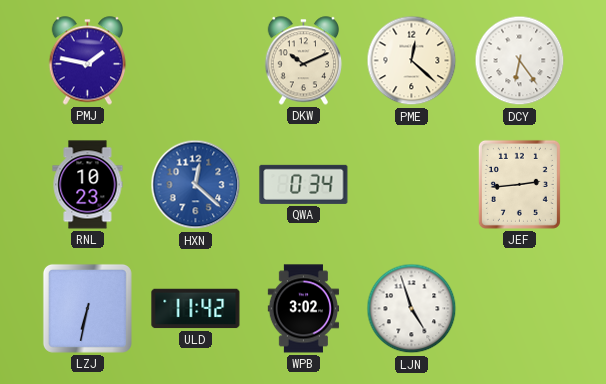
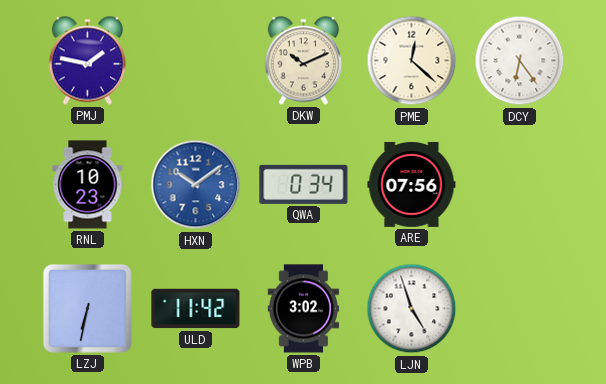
HXN: 12:22 -> 10:09 (196, 185)
ARE: none -> 07:56 (412, 184)
JEF: 2:44 -> none (519, 184)
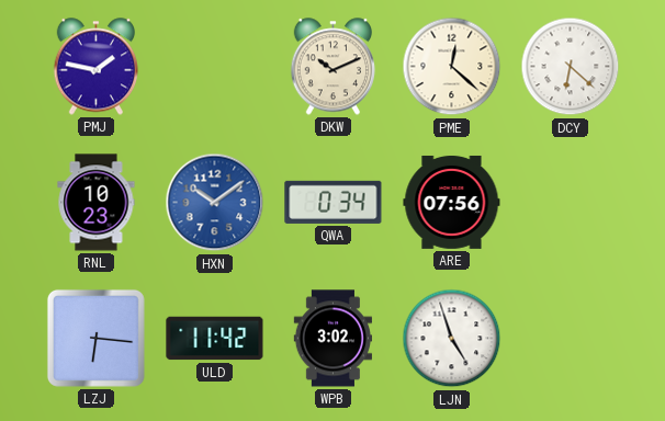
DCY: 6:24 -> 6:22 (571, 67)
LZJ: 6:32 -> 6:16 (95, 338)
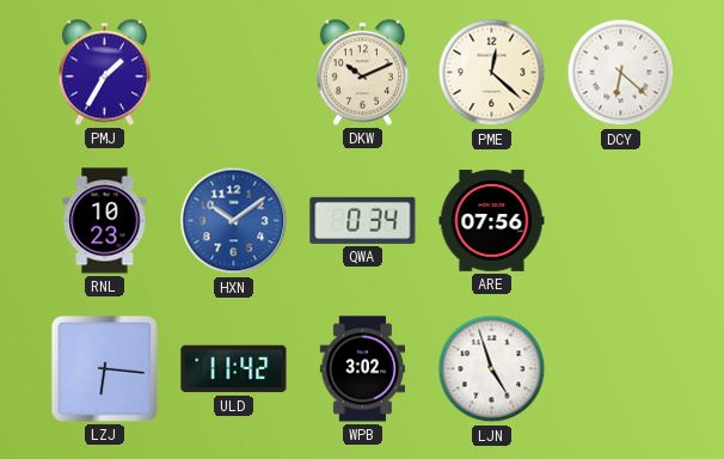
PMJ: 1:47 -> 1:35 (105, 73)
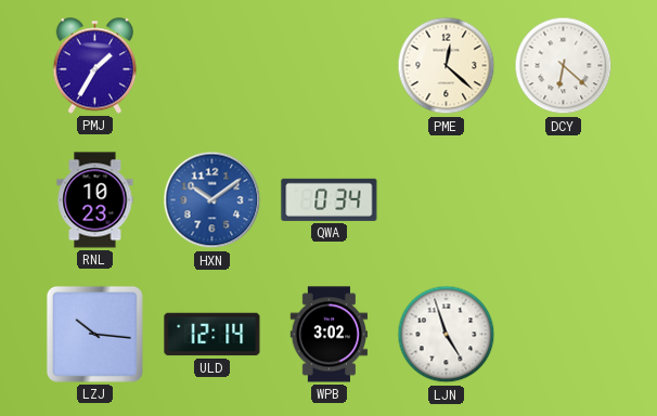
DKW: 10:11 -> none (363, 73)
ARE: 07:56 -> none (492, 220)
LZJ: 6:16 -> 10:16 (94, 334)
ULD: 11:42 -> 12:14 (212, 335)
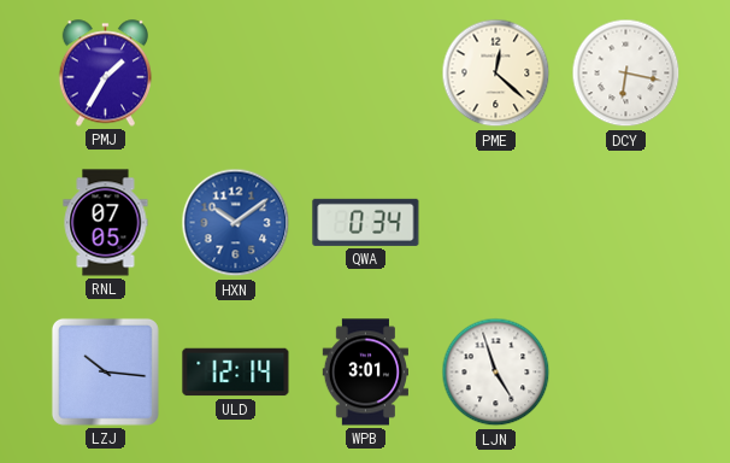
DCY: 6:22 -> 6:17 (626, 74)
RNL: 10:23 -> 07:05 (106, 223)
WPB: 3:02 -> 3:01 (365, 373)
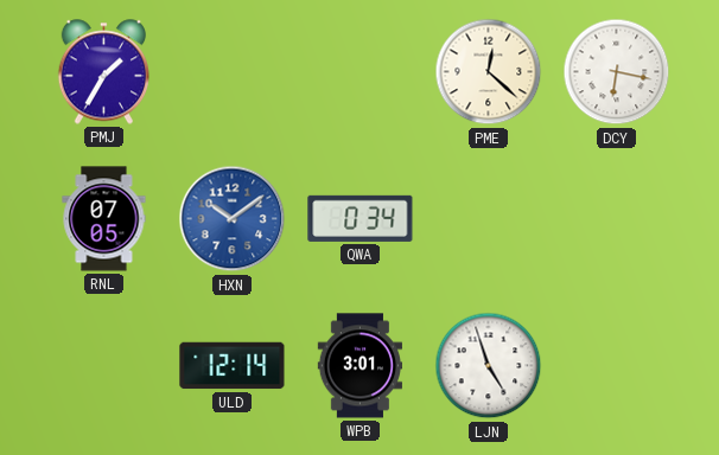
LZJ: 10:16 -> none (105, 371)
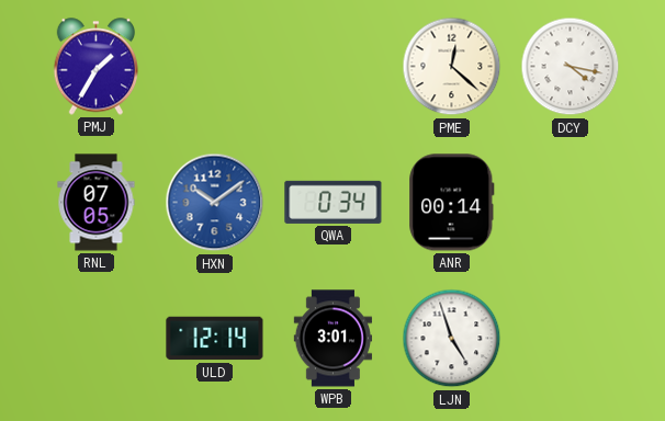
DCY: 6:17 -> 4:17 (571, 67)
ANR: none -> 00:14 (452, 203)
